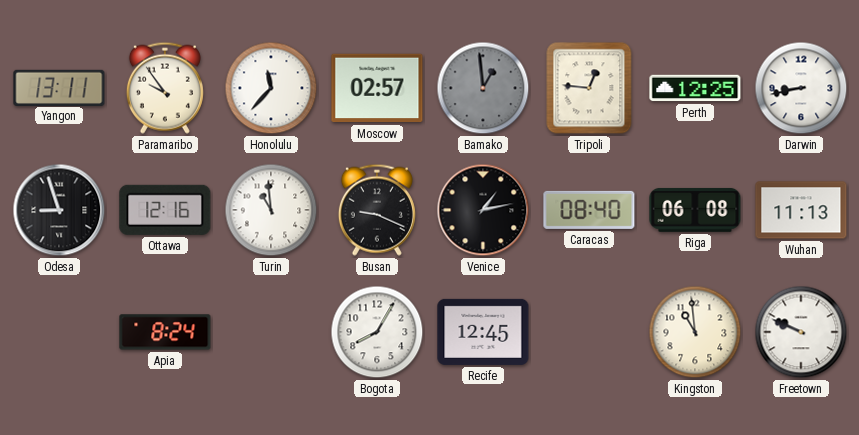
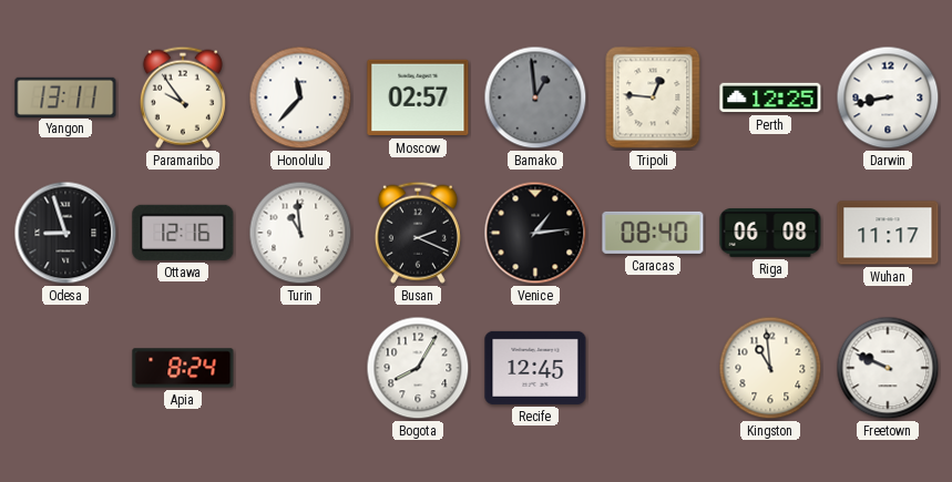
Busan: 9:19 -> 2:19 (418, 233)
Venice: 1:13 -> 1:14 (535, 233)
Wuhan: 11:13 -> 11:17 (888, 233)
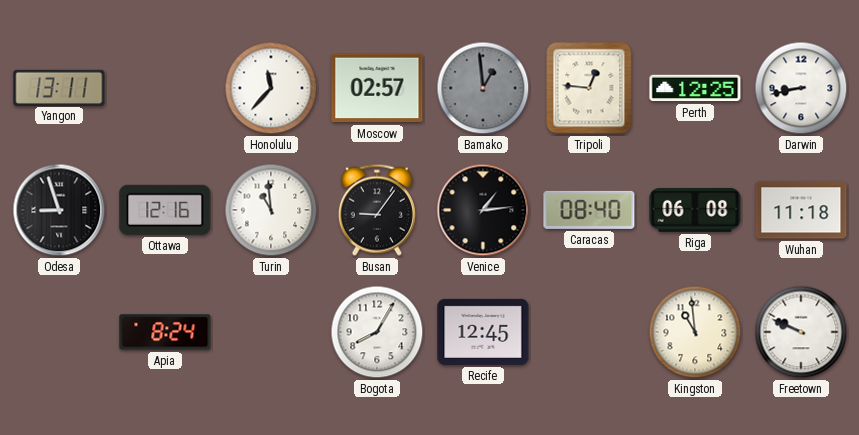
Paramaribo: 9:54 -> none (183, 98)
Busan: 2:19 -> 9:06 (377, 210)
Wuhan: 11:17 -> 11:18 (801, 210)
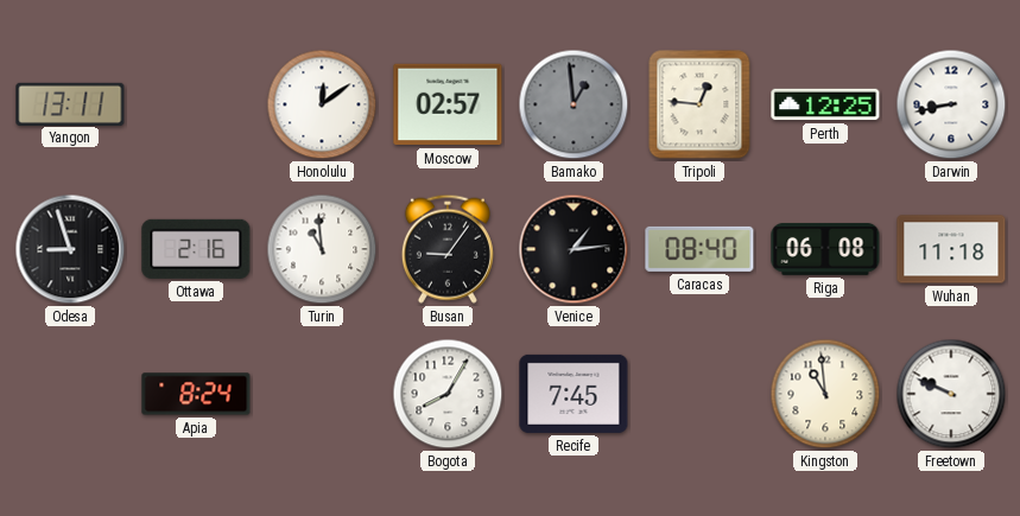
Honolulu: 11:37 -> 12:09 (322, 104)
Ottawa: 12:16 -> 2:16 (196, 249)
Recife: 12:45 -> 7:45 (574, 394)
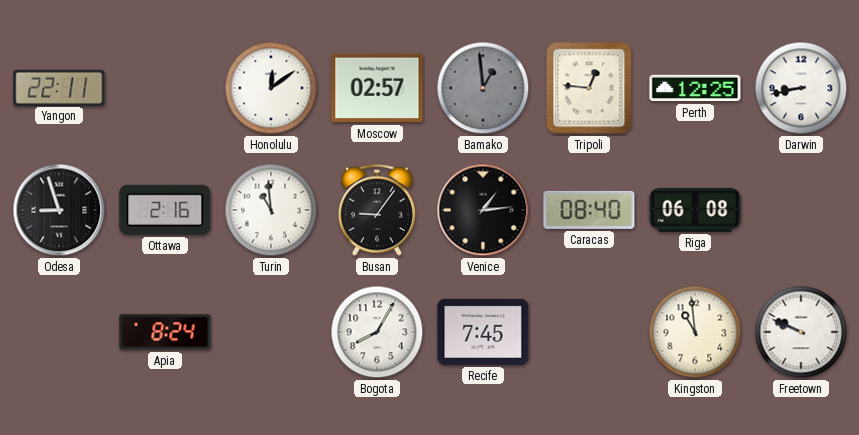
Yangon: 13:11 -> 22:11 (59, 87)
Wuhan: 11:18 -> none (951, 249)
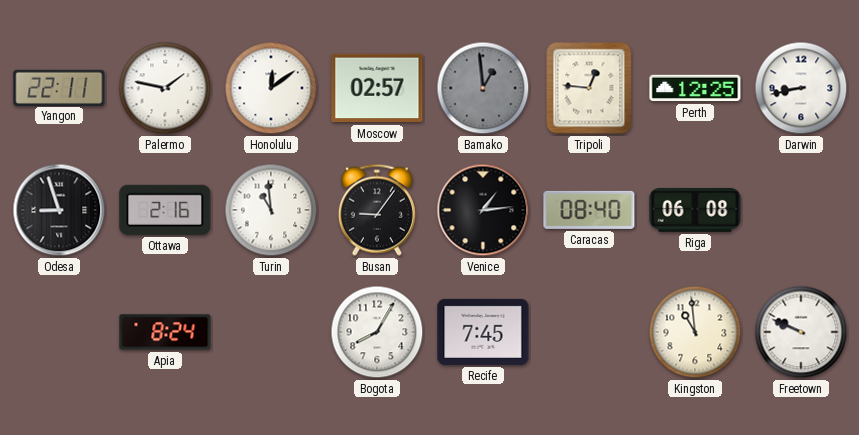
Palermo: none -> 1:47 (165, 88)
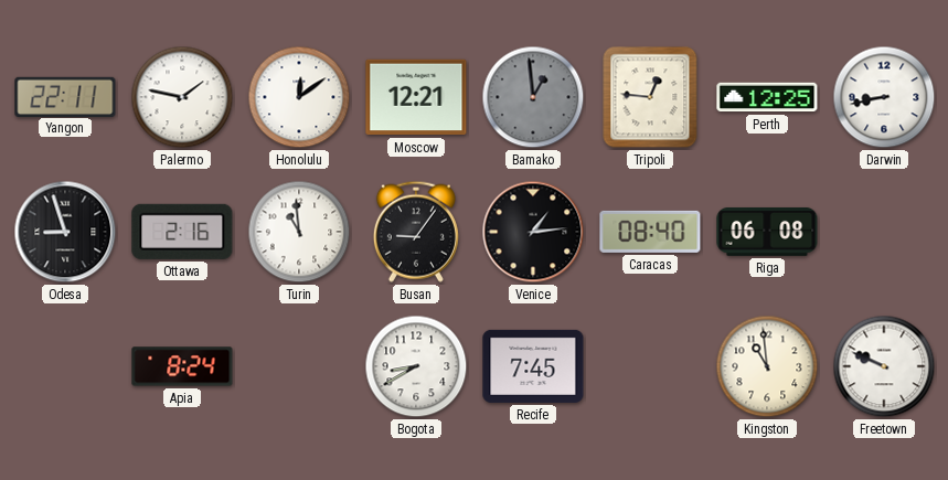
Moscow: 02:57 -> 12:21 (416, 97)
Bogota: 8:05 -> 8:40 (416, 366)
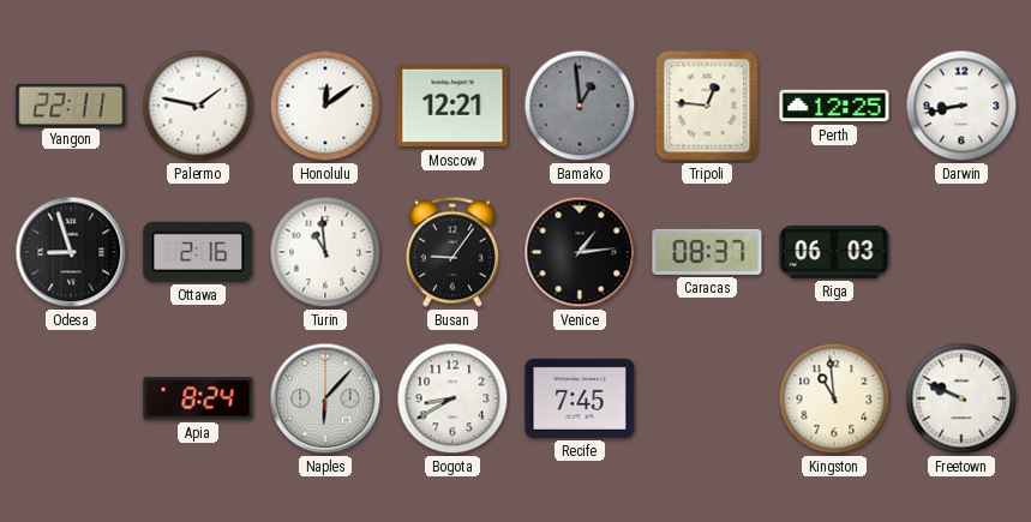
Caracas: 08:40 -> 08:37 (707, 252)
Riga: 06:08 -> 06:03 (834, 252)
Naples: none -> 6:07 (325, 398)
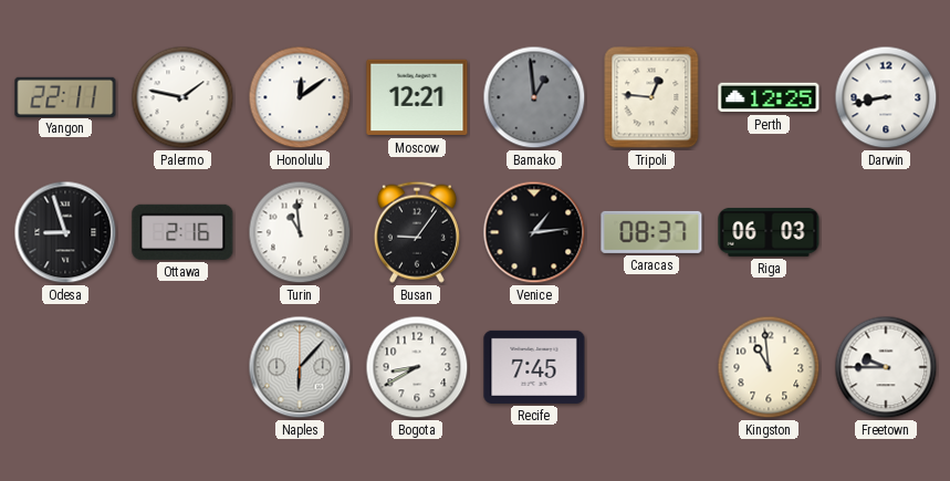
Apia: 8:24 -> none (198, 398)
Freetown: 9:49 -> 9:45 (886, 367)
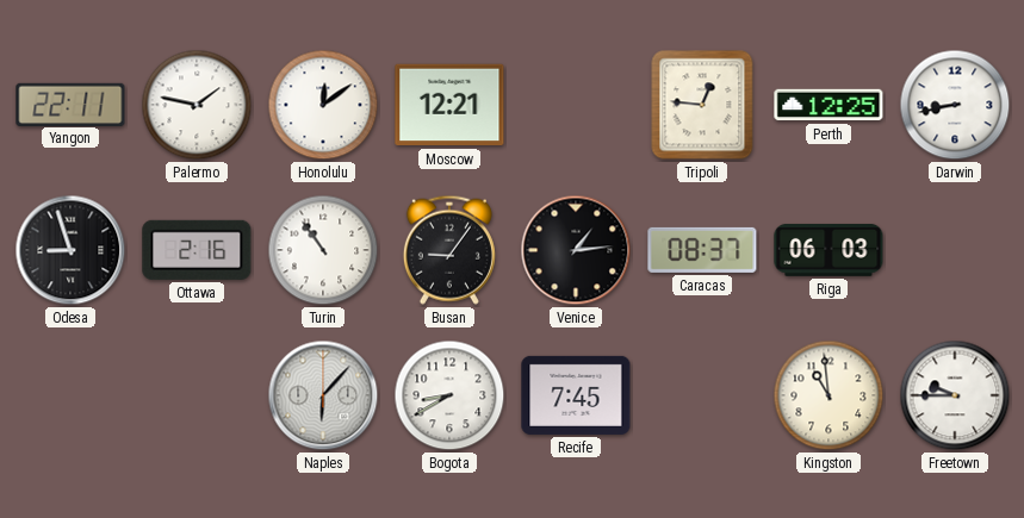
Bamako: 12:59 -> none (534, 97)
Turin: 10:59 -> 10:54 (323, 250)
